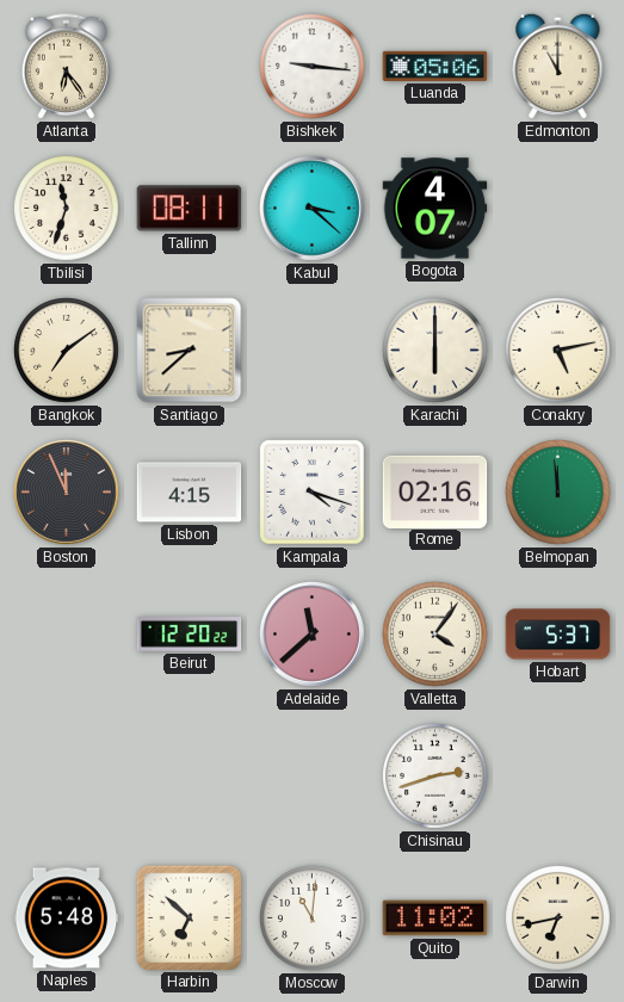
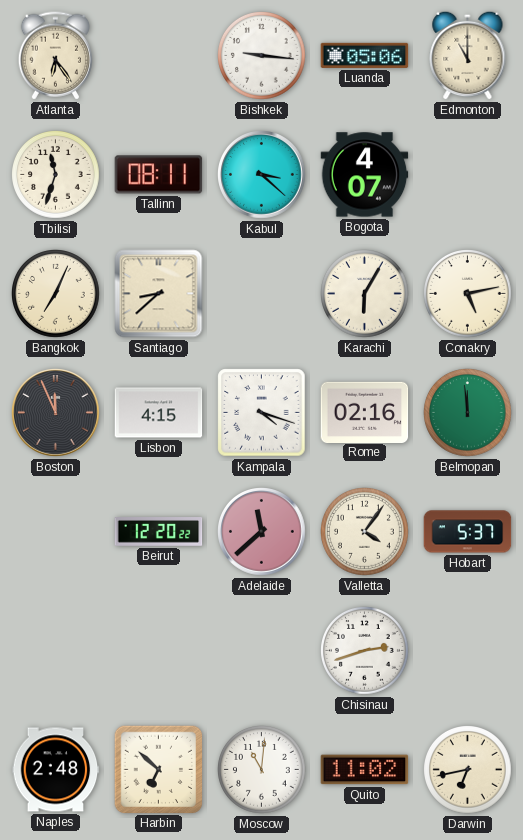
Bangkok: 7:09 -> 7:04 (56, 294)
Karachi: 6:00 -> 6:05 (365, 294)
Naples: 5:48 -> 2:48 (56, 770)
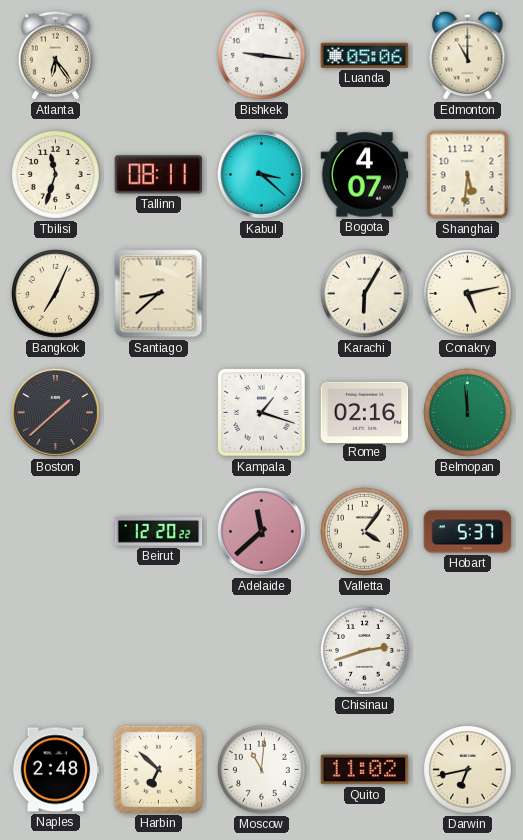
Shanghai: none -> 5:31 (468, 175)
Boston: 11:56 -> 1:38 (56, 413)
Lisbon: 4:15 -> none (159, 413)
Kampala: 4:18 -> 1:18 (262, 413)
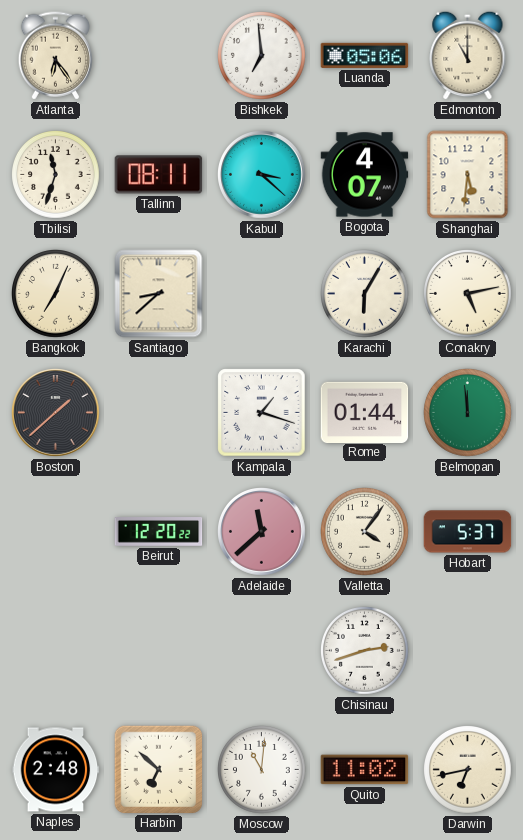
Bishkek: 9:16 -> 6:59 (262, 56)
Rome: 02:16 -> 01:44 (365, 412)
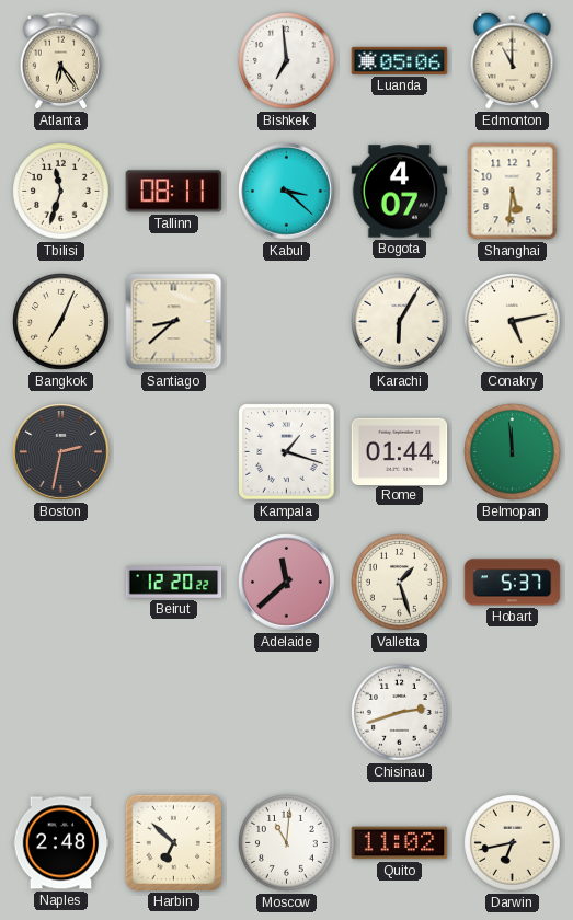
Boston: 1:38 -> 2:32 (61, 452)
Valletta: 4:06 -> 1:27 (400, 583)
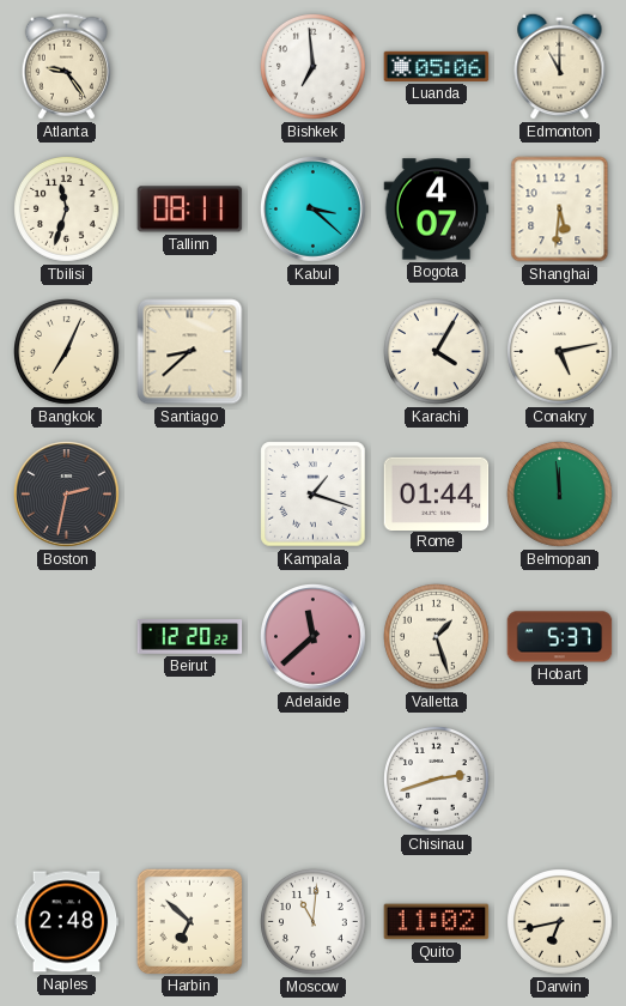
Atlanta: 6:24 -> 9:24 (66, 67)
Karachi: 6:05 -> 4:05 (437, 352)
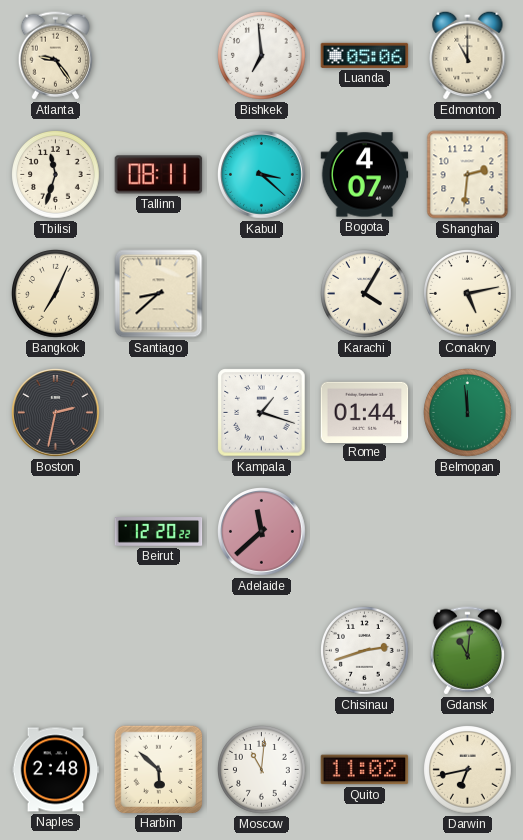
Shanghai: 5:31 -> 2:31 (468, 175)
Valletta: 1:27 -> none (437, 637)
Hobart: 5:37 -> none (560, 637)
Gdansk: none -> 11:01 (467, 651)
Harbin: 6:52 -> 5:52 (158, 769)
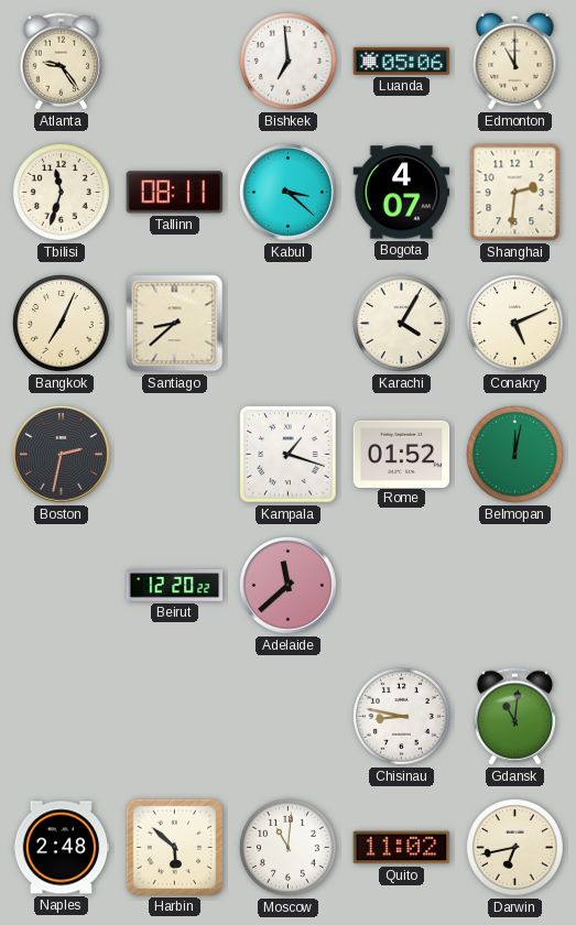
Conakry: 5:13 -> 5:11 (515, 324)
Rome: 01:44 -> 01:52 (402, 454)
Belmopan: 11:59 -> 12:02 (515, 455)
Chisinau: 2:42 -> 8:47 (402, 717)
